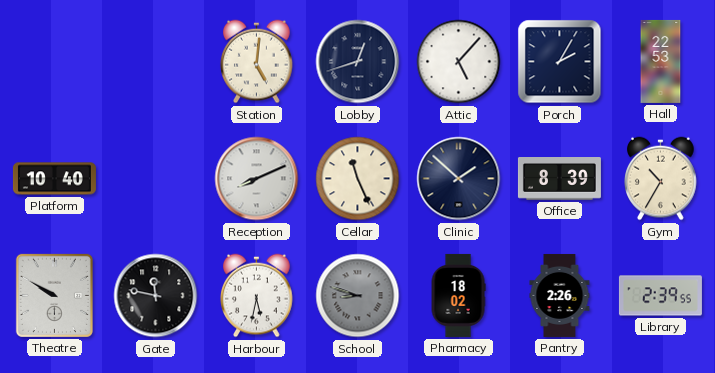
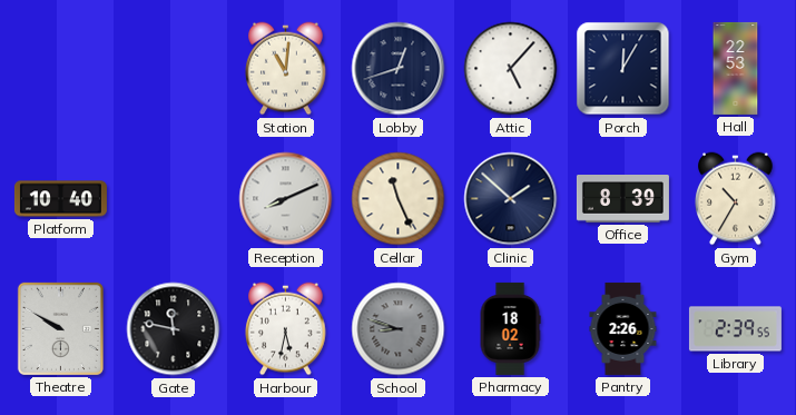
Station: 5:01 -> 11:01 (286, 69)
Porch: 2:05 -> 12:05 (623, 69)
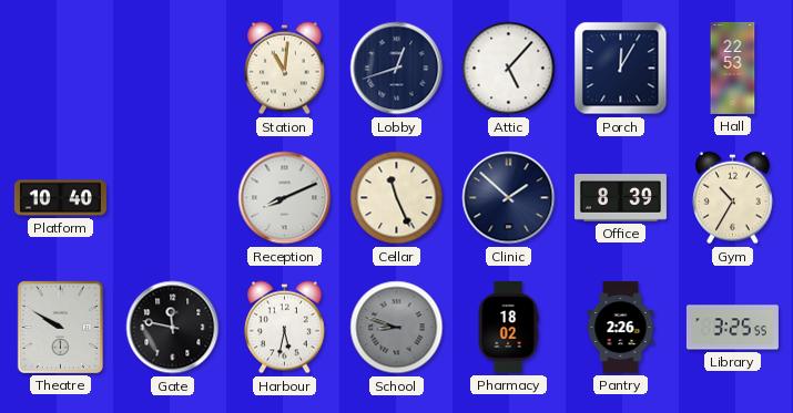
Library: 2:39 -> 3:25 (732, 328)
